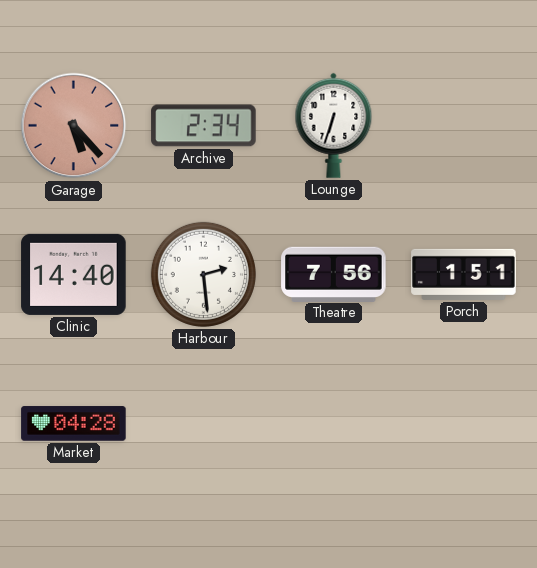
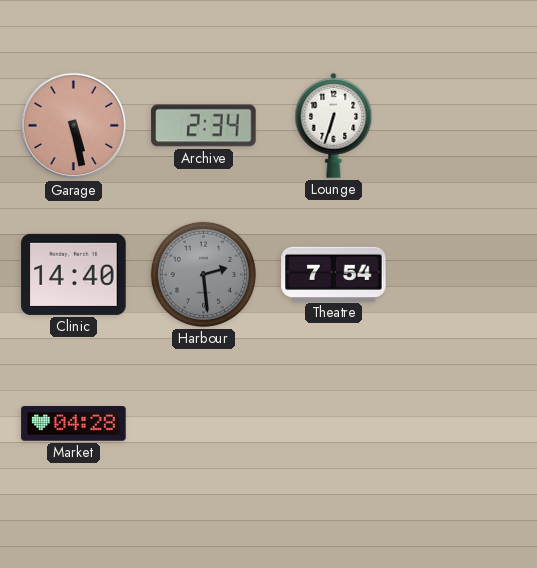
Garage: 5:23 -> 5:28 (74, 126)
Harbour dial: white -> grey (203, 274)
Theatre: 7:56 -> 7:54 (334, 274)
Porch: 1:51 -> none (464, 274)
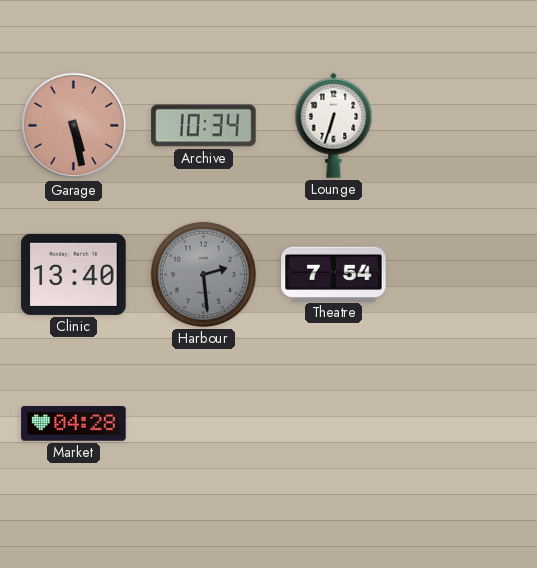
Archive: 2:34 -> 10:34 (204, 126)
Clinic: 14:40 -> 13:40 (74, 274)
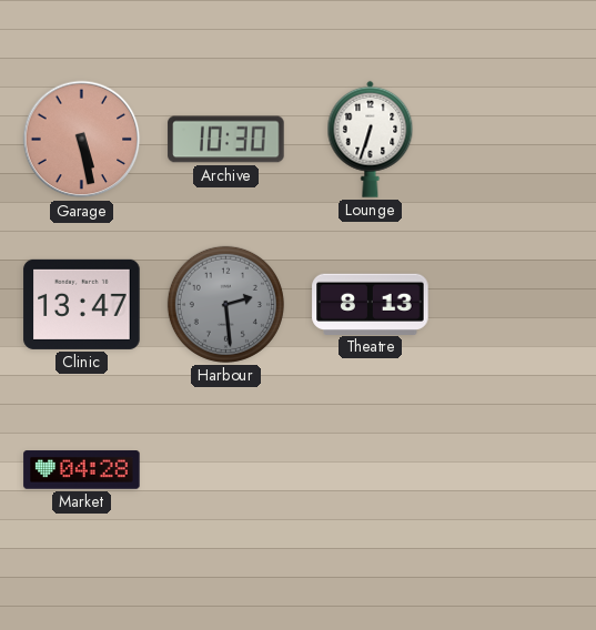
Archive: 10:34 -> 10:30 (226, 140)
Clinic: 13:40 -> 13:47 (82, 304)
Theatre: 7:54 -> 8:13 (371, 304)
